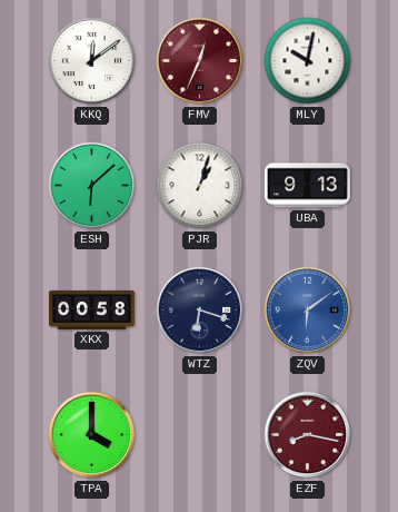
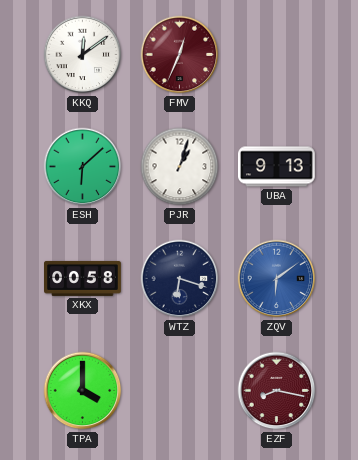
MLY: 10:02 -> none (308, 61)
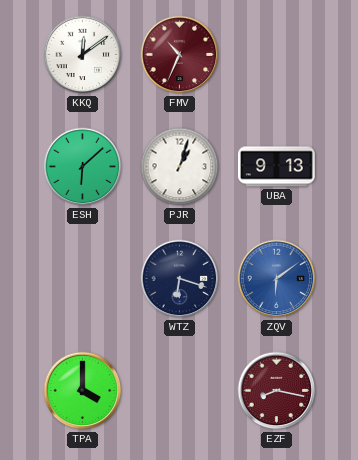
FMV: 12:34 -> 10:34 (180, 55)
XKX: 00:58 -> none (83, 278)
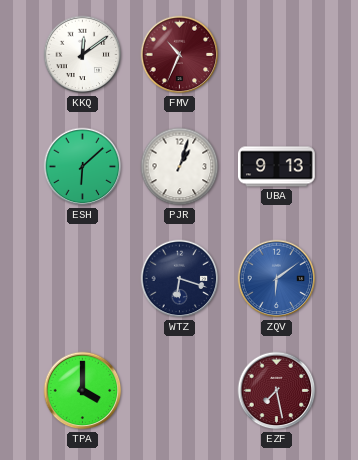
EZF: 8:17 -> 7:28 (277, 391)
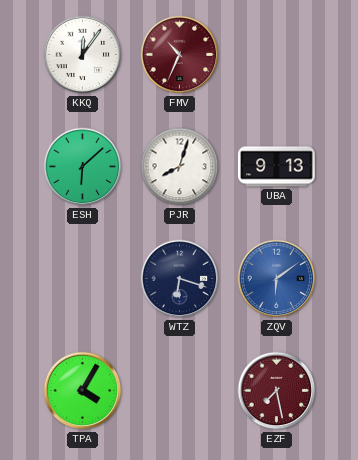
KKQ: 12:09 -> 12:06 (83, 55)
PJR: 1:03 -> 8:03 (180, 167)
TPA: 4:00 -> 4:05 (83, 391)
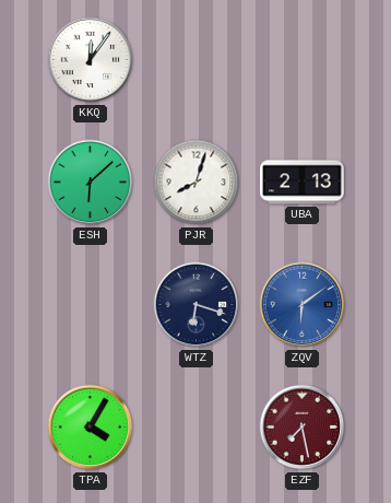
FMV: 10:34 -> none (180, 55)
UBA: 9:13 -> 2:13 (303, 183)
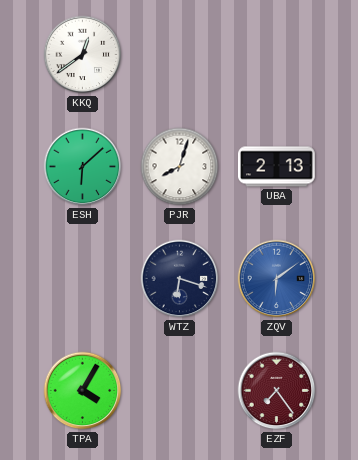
KKQ: 12:06 -> 12:39 (83, 55)
EZF: 7:28 -> 7:24 (277, 391)
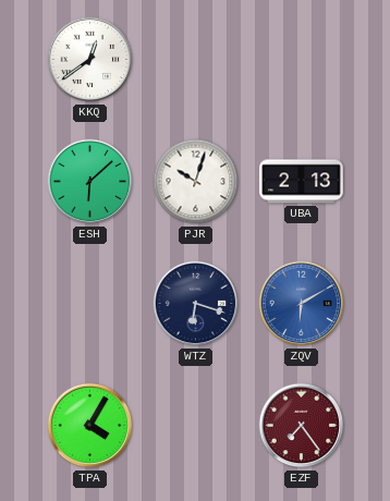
PJR: 8:03 -> 10:03 (196, 182)
ZQV: 6:09 -> 6:10 (302, 304)
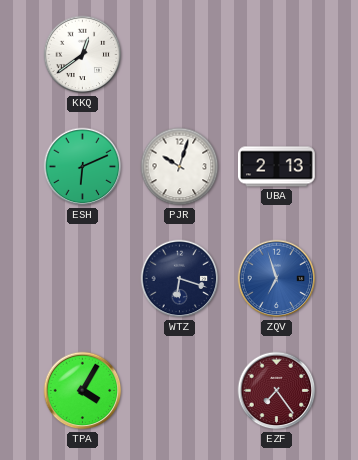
ESH: 6:08 -> 6:11 (83, 167)
ZQV: 6:10 -> 6:57 (277, 279)
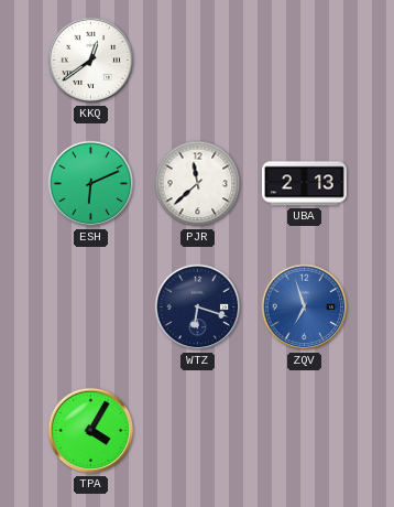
PJR: 10:03 -> 11:38 (198, 184)
EZF: 7:24 -> none (277, 391)
